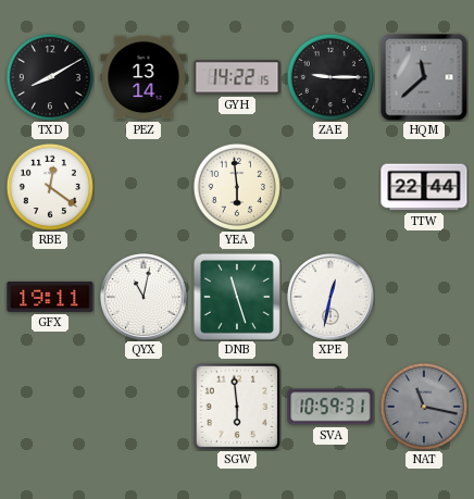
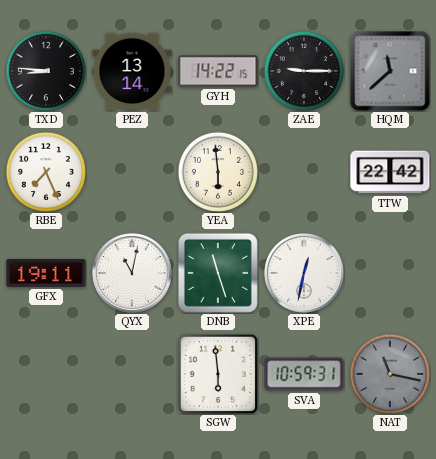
TXD: 8:10 -> 8:46 (46, 71)
RBE: 12:21 -> 7:26 (46, 172)
TTW: 22:44 -> 22:42 (390, 172)
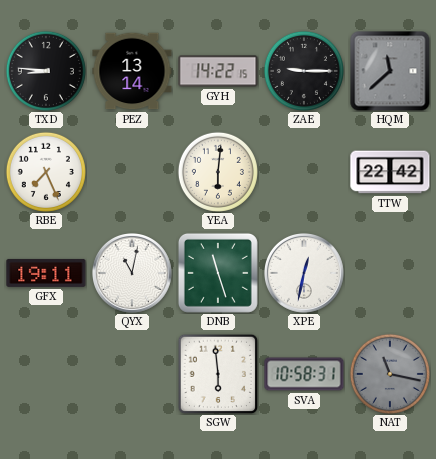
YEA: 5:59 -> 6:01 (218, 172)
SVA: 10:59 -> 10:58 (304, 374)
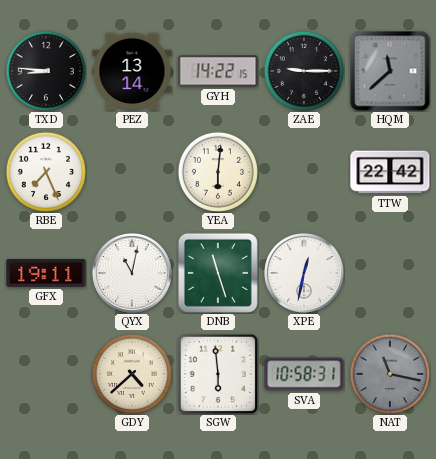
GDY: none -> 4:38 (132, 374)
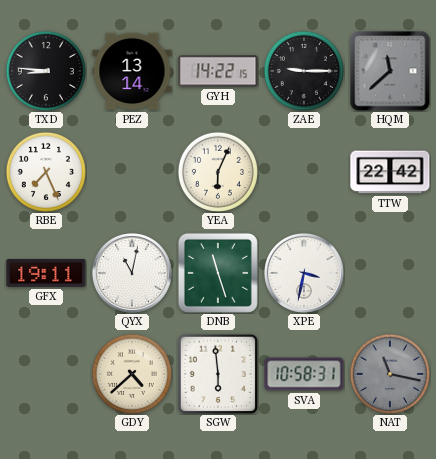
YEA: 6:01 -> 6:04 (218, 172)
XPE: 12:32 -> 3:32 (305, 274)
